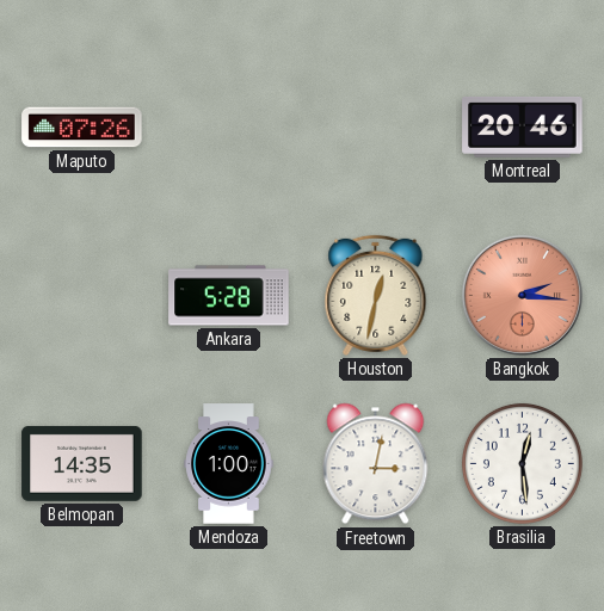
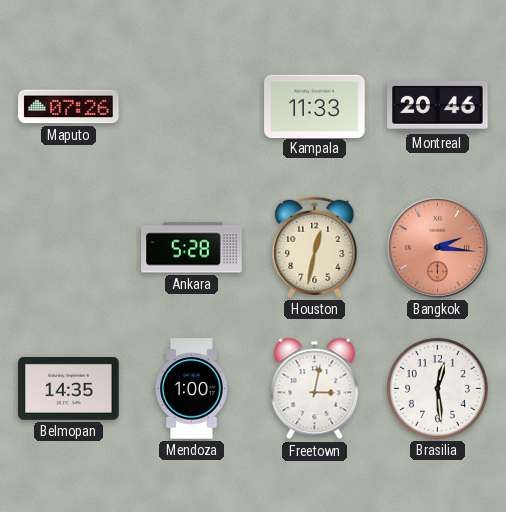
Kampala: none -> 11:33 (315, 106)
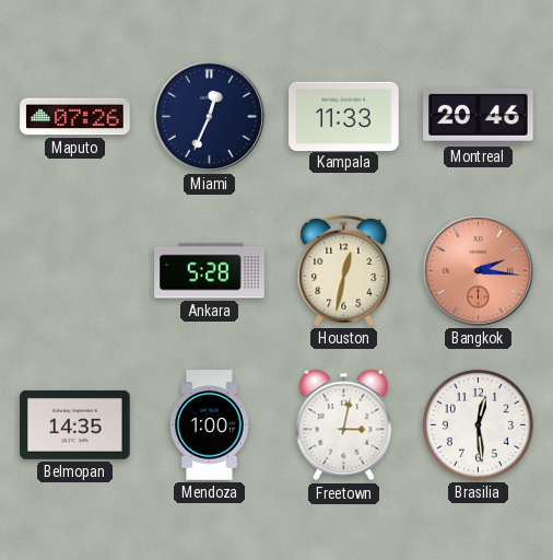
Miami: none -> 12:34 (209, 116)
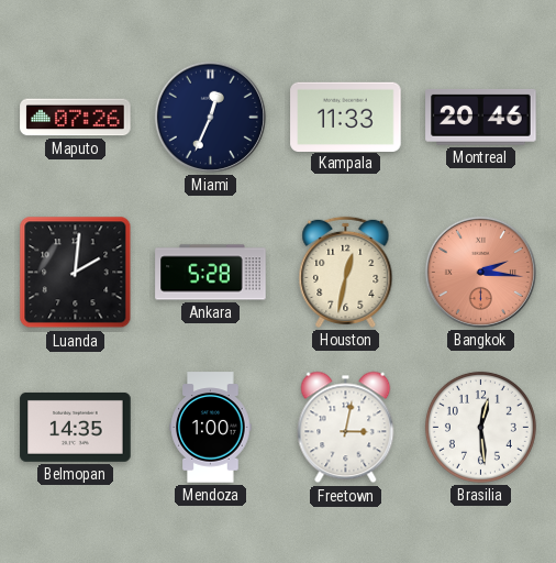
Luanda: none -> 2:01 (76, 273)
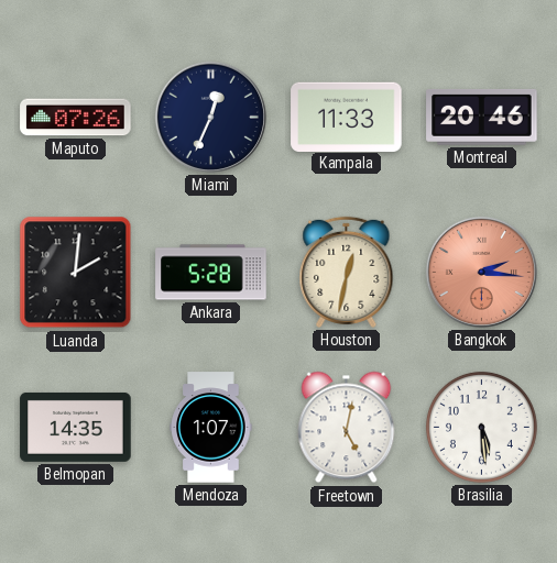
Mendoza: 1:00 -> 1:07 (211, 428)
Freetown: 3:02 -> 5:02 (347, 428)
Brasilia: 12:29 -> 5:29 (481, 427)
